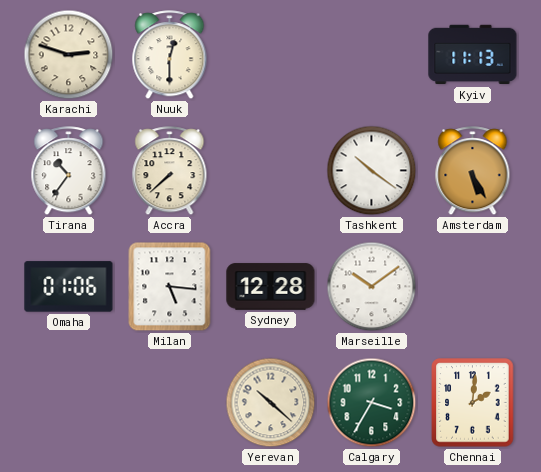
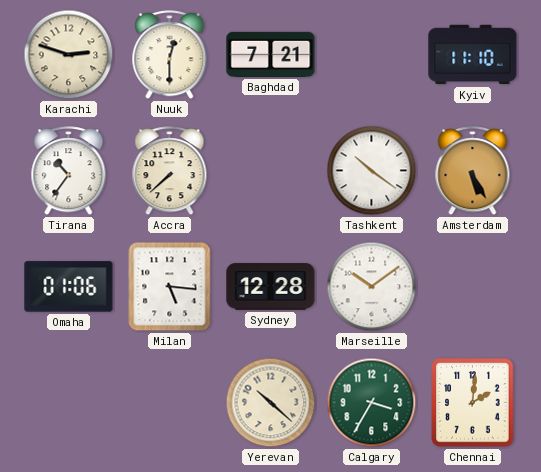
Baghdad: none -> 7:21 (271, 54)
Kyiv: 11:13 -> 11:10 (473, 55)
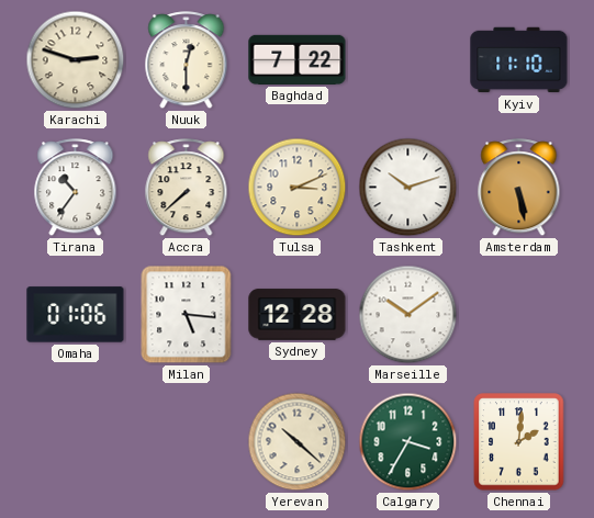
Baghdad: 7:21 -> 7:22 (298, 59)
Tulsa: none -> 3:11 (298, 188)
Tashkent: 10:21 -> 10:12 (408, 188)
Amsterdam: 5:25 -> 5:28 (519, 188)
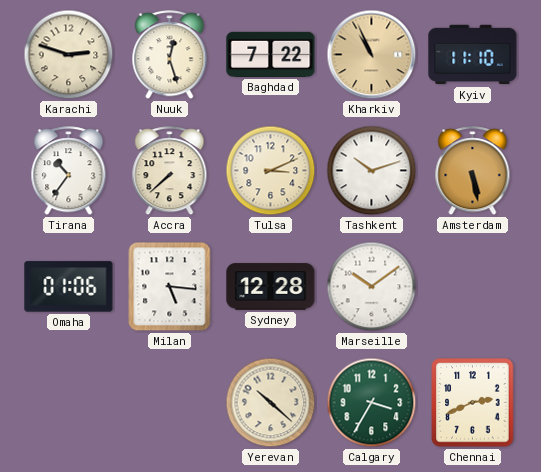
Nuuk: 12:30 -> 12:27 (170, 55)
Kharkiv: none -> 10:56 (372, 55)
Chennai: 2:01 -> 2:41 (473, 403)
